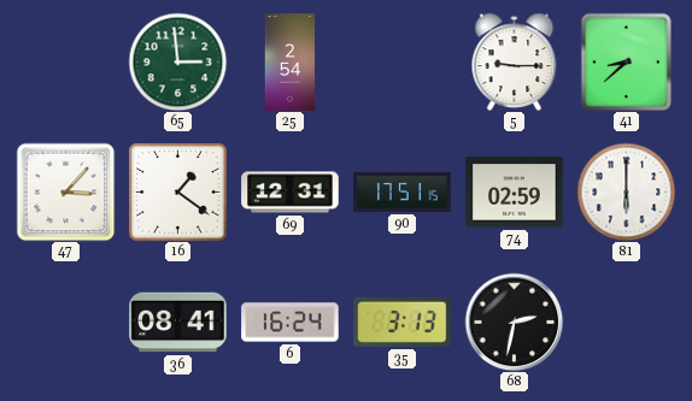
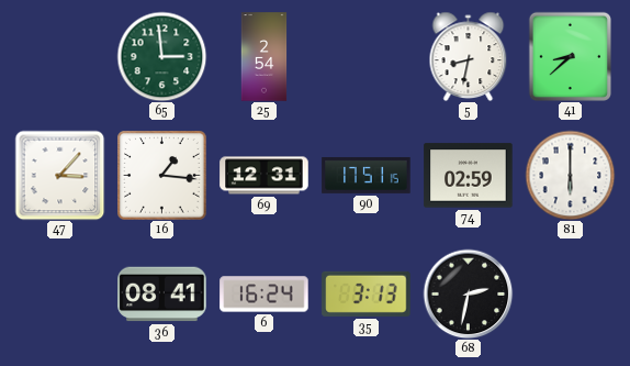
5: 9:15 -> 8:32 (469, 56)
16: 1:21 -> 1:16 (162, 176)
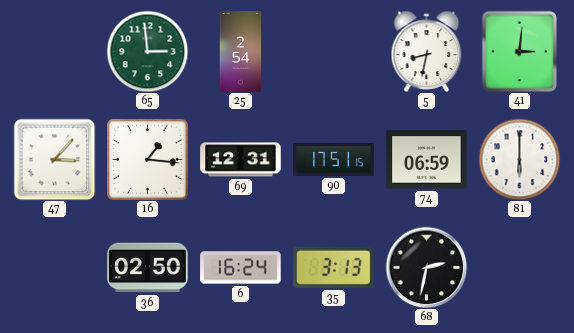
41: 8:38 -> 3:01 (519, 51)
74: 02:59 -> 06:59 (427, 160)
36: 08:41 -> 02:50 (148, 268)
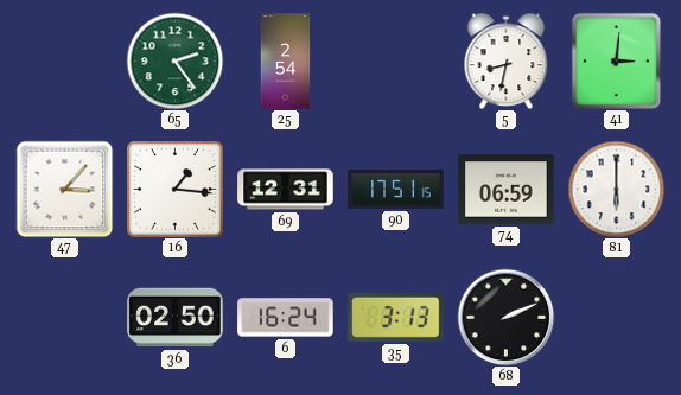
65: 2:59 -> 2:24 (174, 60)
68: 2:32 -> 2:11 (505, 317)
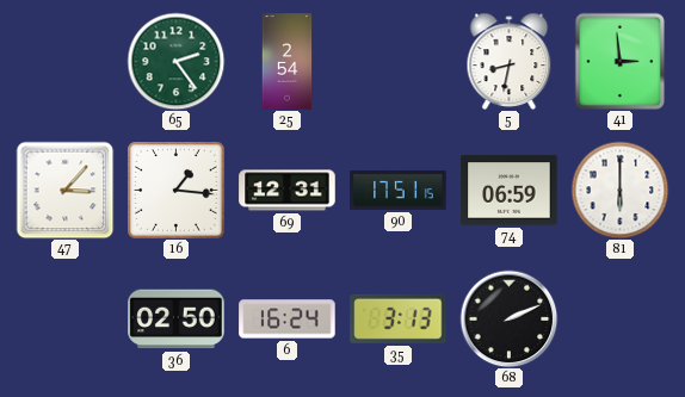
41: 3:01 -> 2:59 (619, 61)
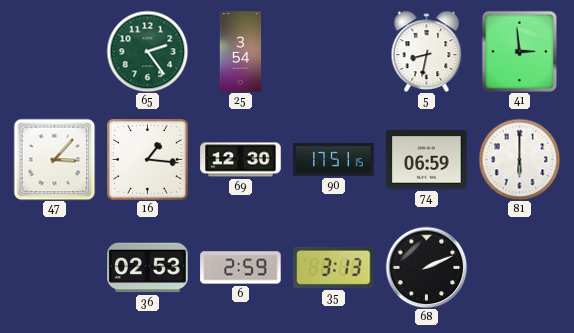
25: 2:54 -> 3:54 (241, 52)
69: 12:31 -> 12:30 (241, 160)
36: 02:50 -> 02:53 (148, 268)
6: 16:24 -> 2:59 (241, 268)
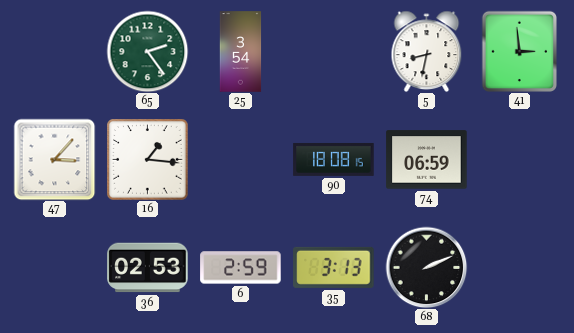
69: 12:30 -> none (241, 160)
90: 17:51 -> 18:08 (334, 159)
81: 6:00 -> none (519, 159)
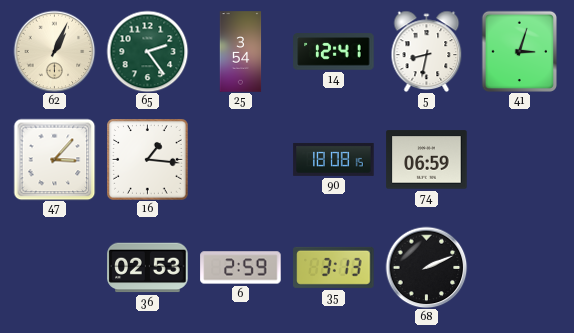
62: none -> 1:04 (54, 51)
14: none -> 12:41 (334, 52)
41: 2:59 -> 3:03 (519, 51)
